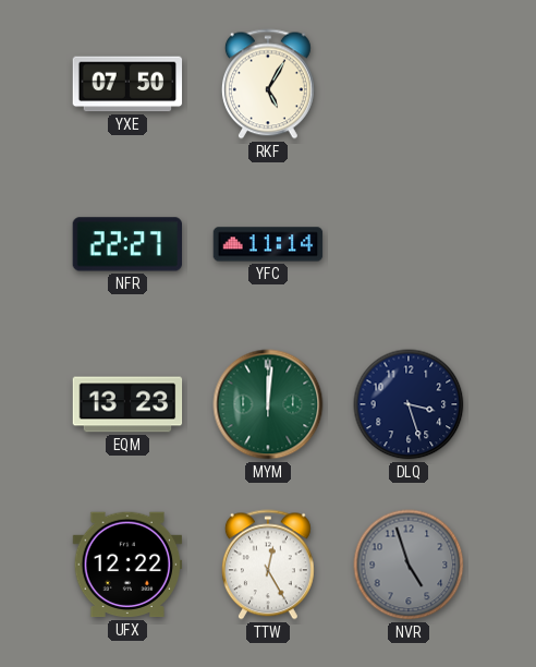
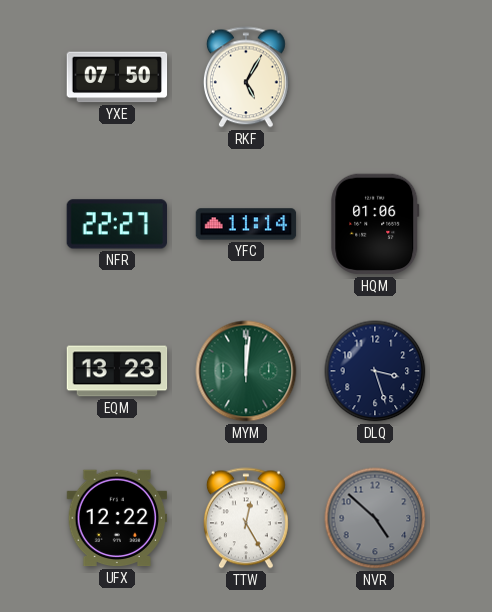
HQM: none -> 01:06 (375, 224)
NVR: 4:57 -> 4:52 (375, 518)
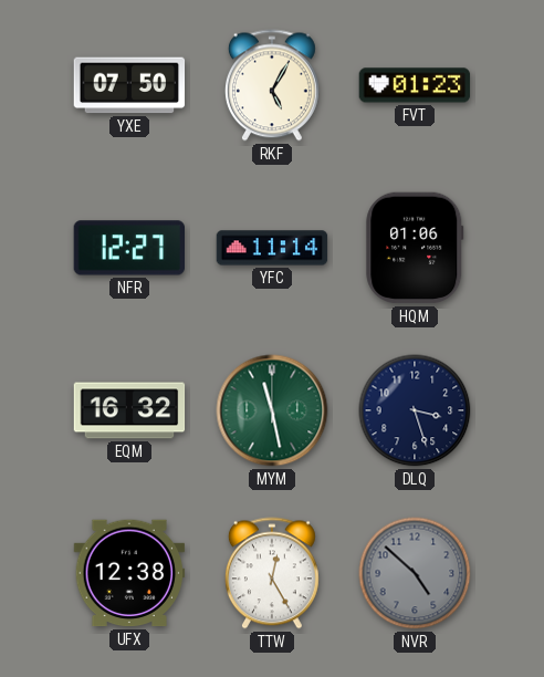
FVT: none -> 01:23 (415, 85)
NFR: 22:27 -> 12:27 (128, 248)
EQM: 13:23 -> 16:32 (129, 410)
MYM: 12:01 -> 11:28 (272, 410)
UFX: 12:22 -> 12:38 (129, 573)
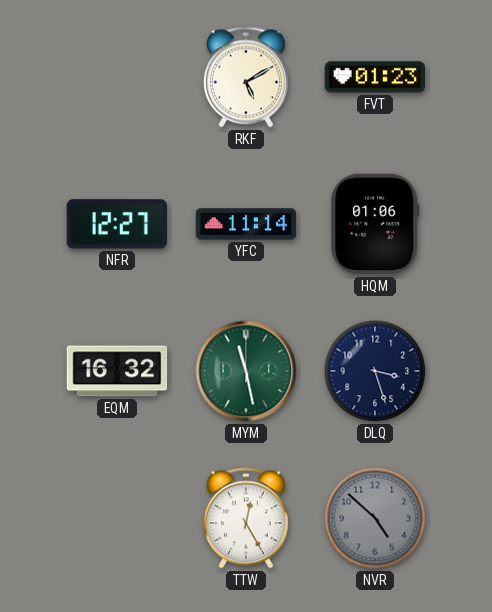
YXE: 07:50 -> none (129, 85)
RKF: 5:05 -> 5:10 (246, 77)
UFX: 12:38 -> none (129, 573)
